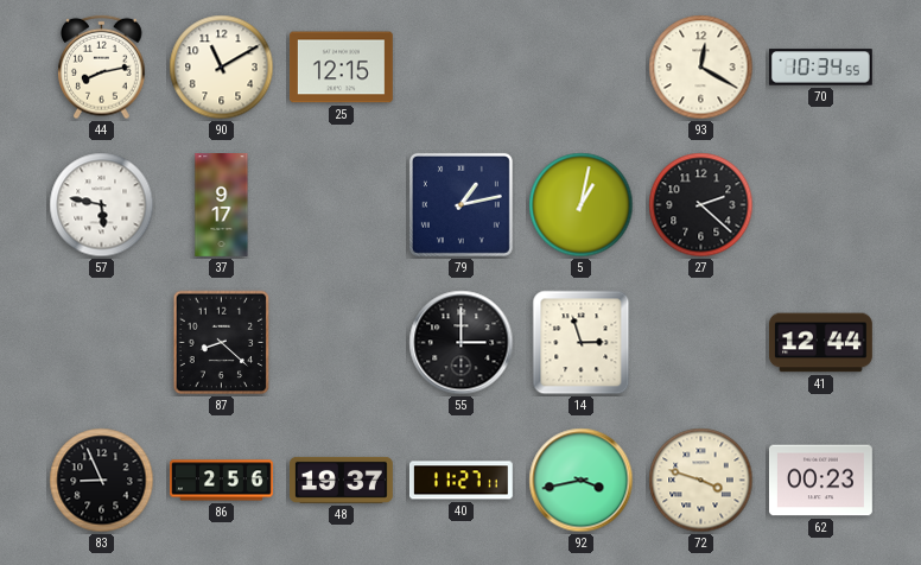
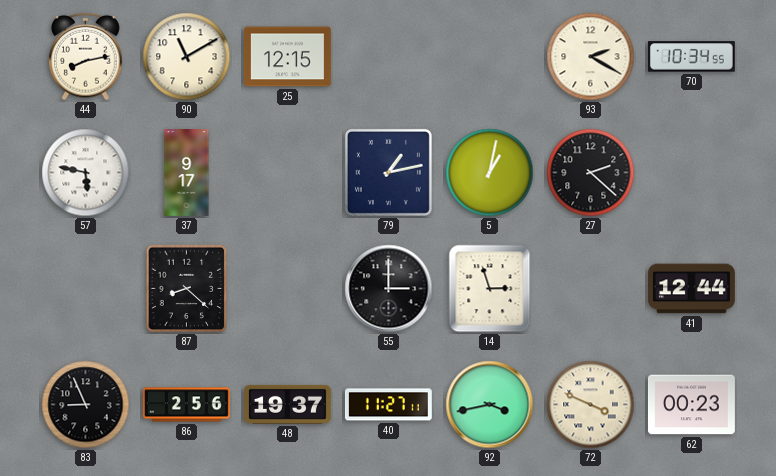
93: 12:20 -> 2:20 (591, 57)
72: 3:48 -> 3:49 (591, 405)
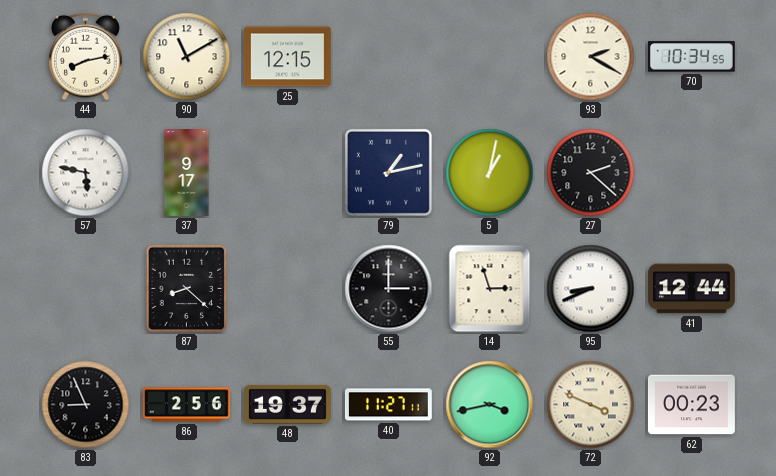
95: none -> 8:41 (591, 289)
